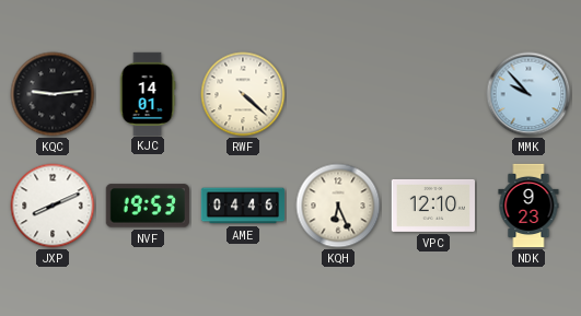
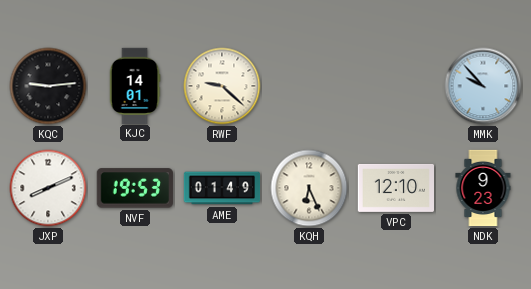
RWF: 4:22 -> 9:22 (222, 86)
AME: 04:46 -> 01:49 (222, 188)
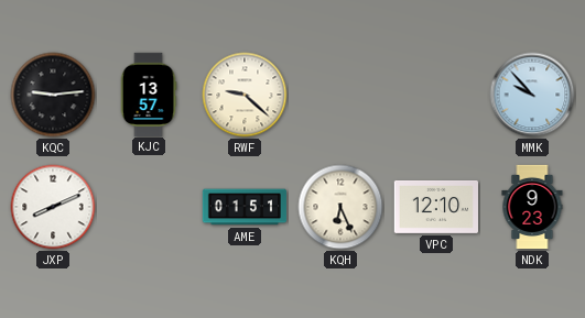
KJC: 14:01 -> 13:57 (149, 94)
NVF: 19:53 -> none (135, 188)
AME: 01:49 -> 01:51 (245, 207)
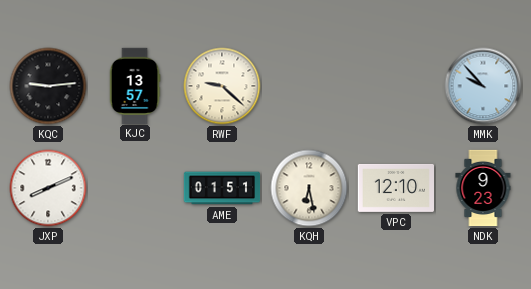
KQH: 6:26 -> 6:28 (309, 188)
